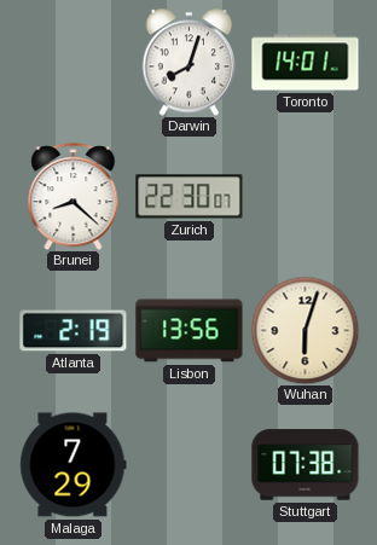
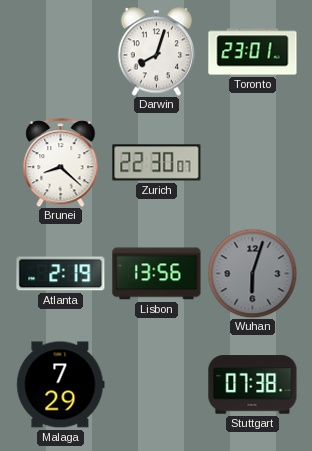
Toronto: 14:01 -> 23:01 (253, 52)
Wuhan dial: cream -> grey (252, 273)
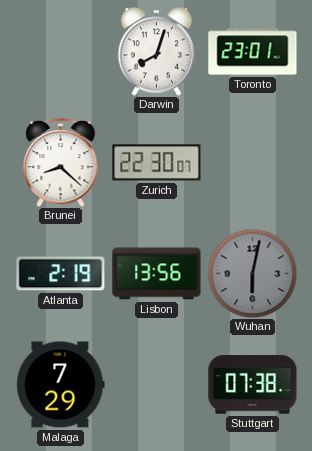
Wuhan: 6:03 -> 6:02 (252, 273)
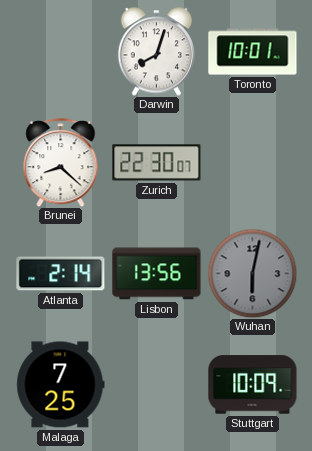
Toronto: 23:01 -> 10:01 (253, 52)
Atlanta: 2:19 -> 2:14 (61, 274)
Malaga: 7:29 -> 7:25 (61, 385)
Stuttgart: 07:38 -> 10:09 (253, 385)
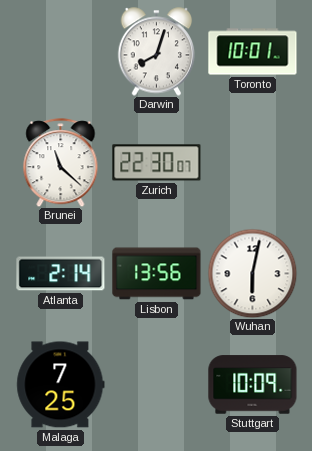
Brunei: 8:22 -> 11:22 (61, 163)
Wuhan dial: grey -> white (252, 273)
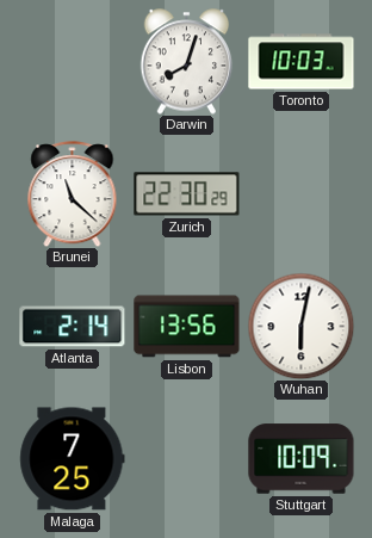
Toronto: 10:01 -> 10:03 (302, 62)
Zurich: 22:30:07 -> 22:30:29 (187, 194)
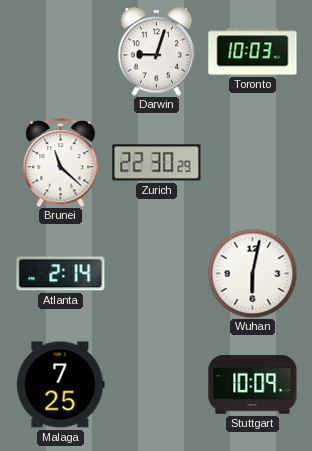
Darwin: 8:03 -> 9:03 (157, 52)
Lisbon: 13:56 -> none (187, 327)
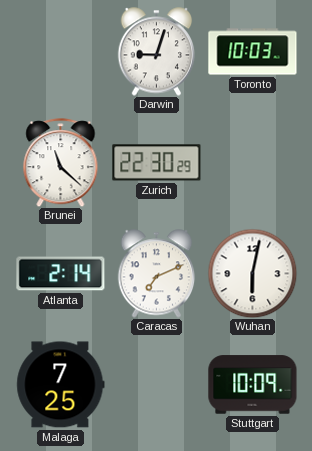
Caracas: none -> 7:11 (157, 274)
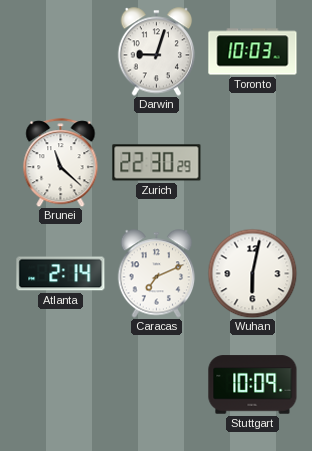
Malaga: 7:25 -> none (61, 385)
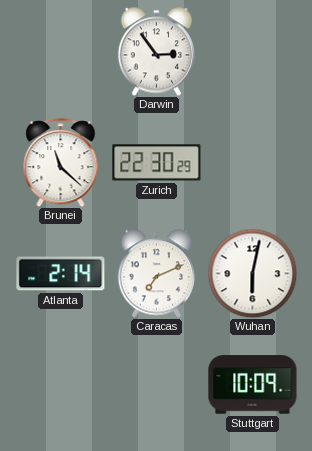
Darwin: 9:03 -> 2:54 (157, 52)
Toronto: 10:03 -> none (253, 52)
